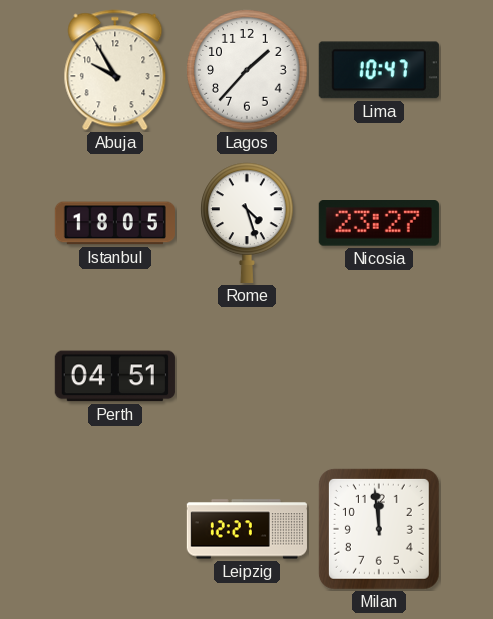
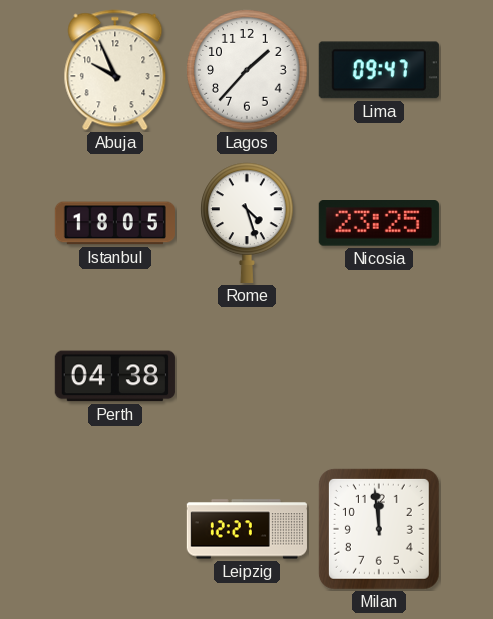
Abuja: 9:55 -> 9:56 (115, 70)
Lima: 10:47 -> 09:47 (379, 70)
Nicosia: 23:27 -> 23:25 (379, 224)
Perth: 04:51 -> 04:38 (115, 376)
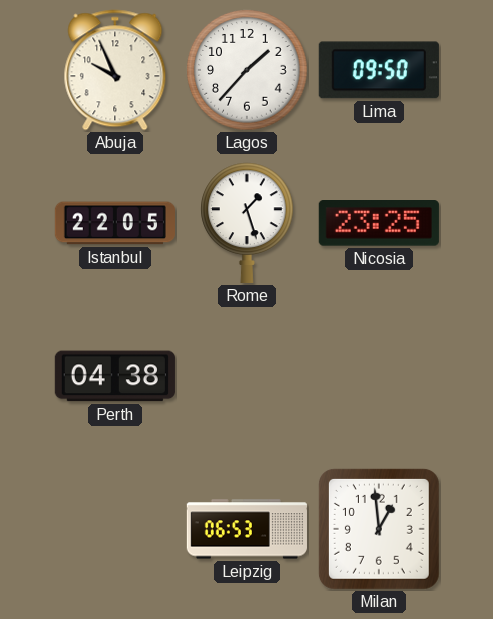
Lima: 09:47 -> 09:50 (379, 70)
Istanbul: 18:05 -> 22:05 (115, 223)
Rome: 4:27 -> 1:27 (248, 223)
Leipzig: 12:27 -> 06:53 (247, 529)
Milan: 11:59 -> 12:59 (379, 529)
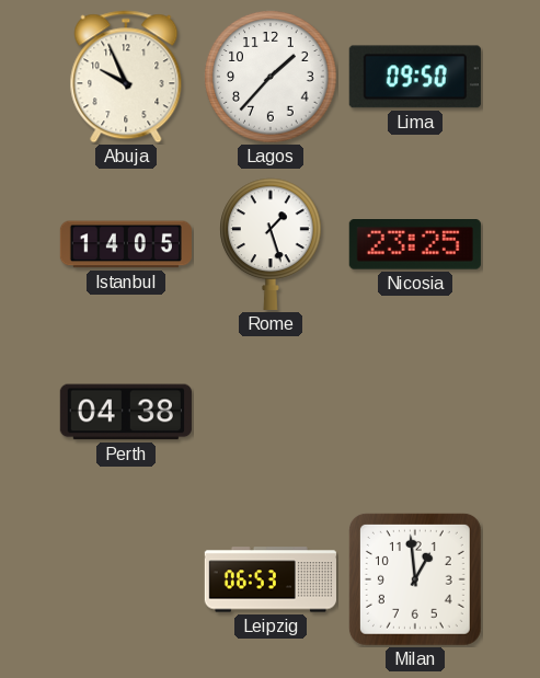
Istanbul: 22:05 -> 14:05 (126, 244)
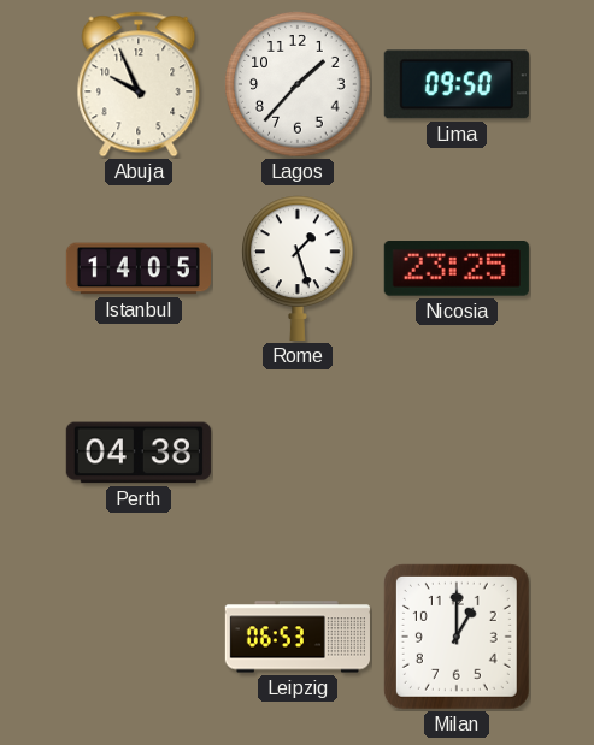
Milan: 12:59 -> 1:00 (457, 637)
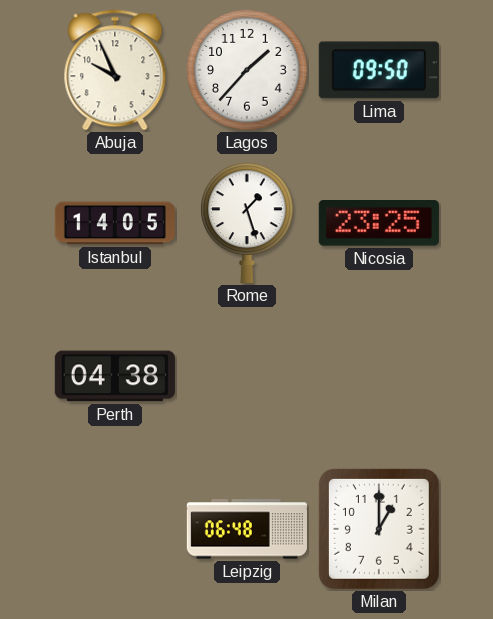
Leipzig: 06:53 -> 06:48 (247, 529)
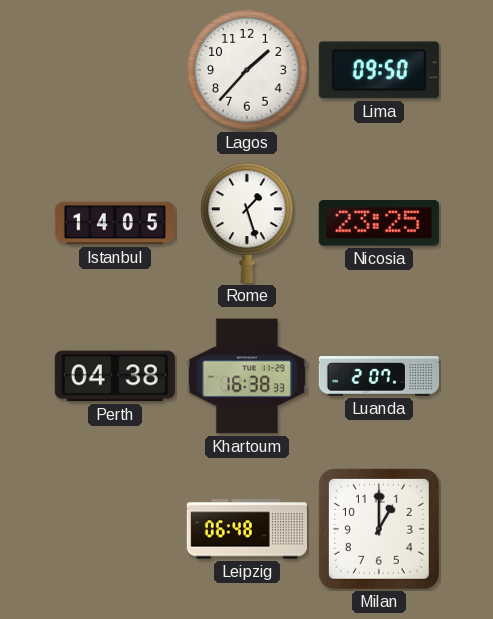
Abuja: 9:56 -> none (115, 70)
Khartoum: none -> 16:38 (247, 376)
Luanda: none -> 2:07 (378, 376)
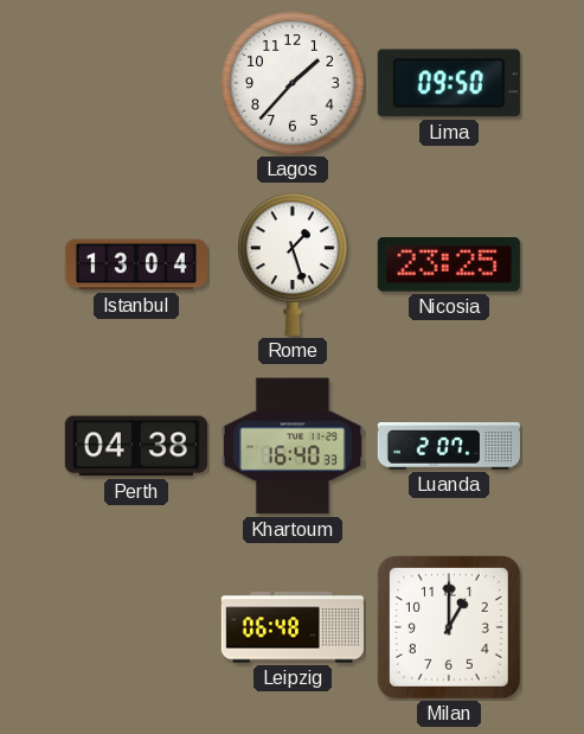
Istanbul: 14:05 -> 13:04 (136, 264)
Khartoum: 16:38 -> 16:40 (293, 446)
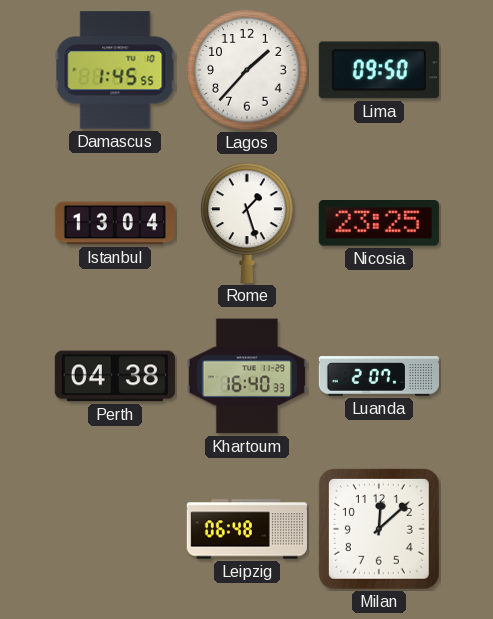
Damascus: none -> 1:45 (115, 70)
Milan: 1:00 -> 12:08 (379, 529)
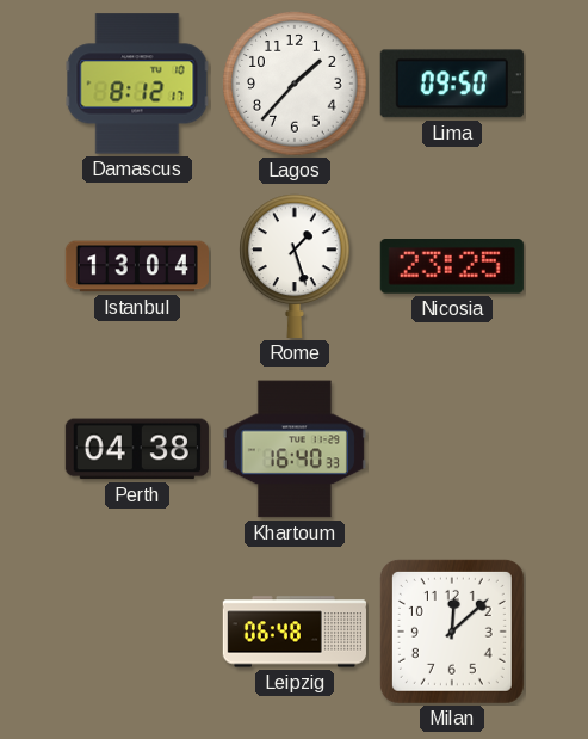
Damascus: 1:45 -> 8:12 (137, 84)
Luanda: 2:07 -> none (378, 376)
